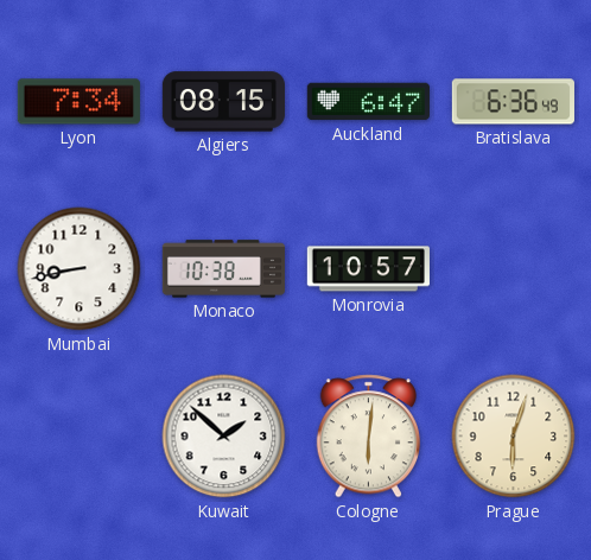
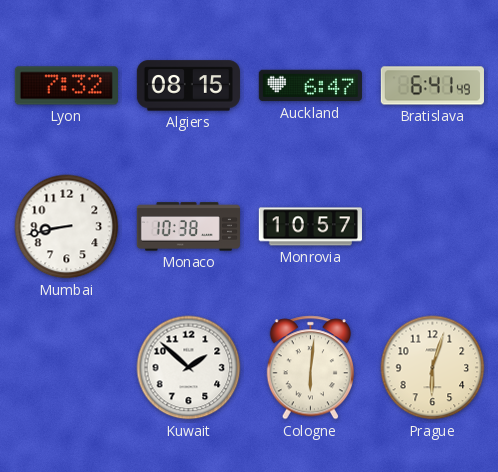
Lyon: 7:34 -> 7:32 (66, 86)
Bratislava: 6:36 -> 6:41 (432, 86)
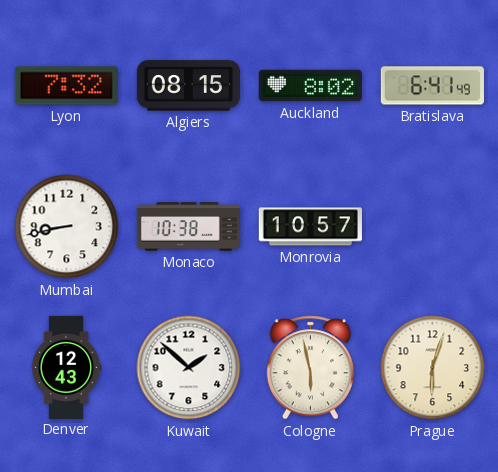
Auckland: 6:47 -> 8:02 (310, 86)
Denver: none -> 12:43 (66, 367)
Cologne: 6:01 -> 5:58 (310, 368)
